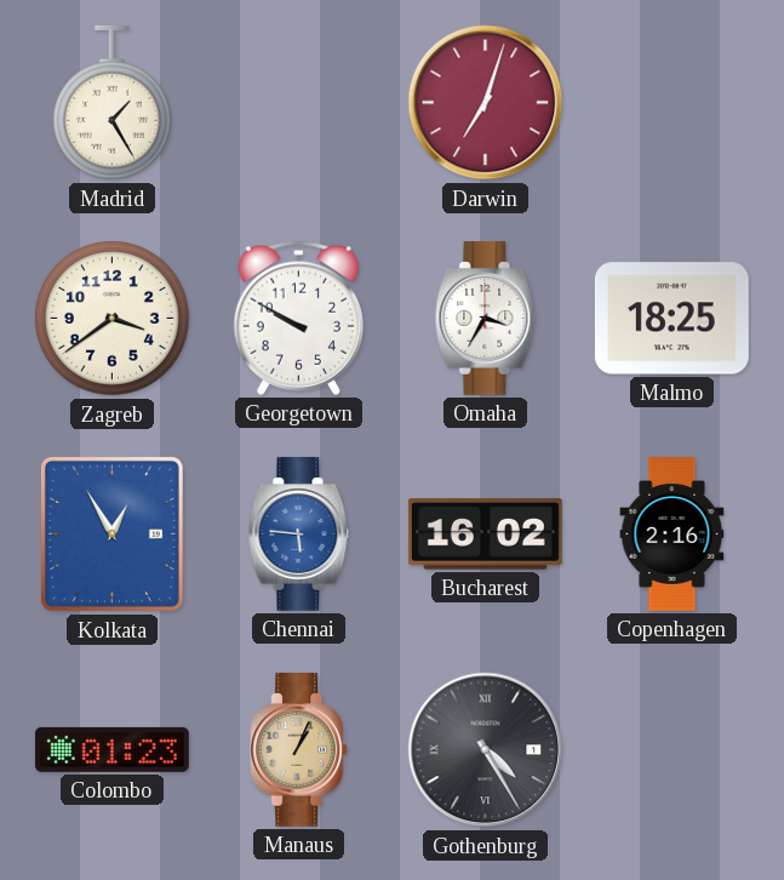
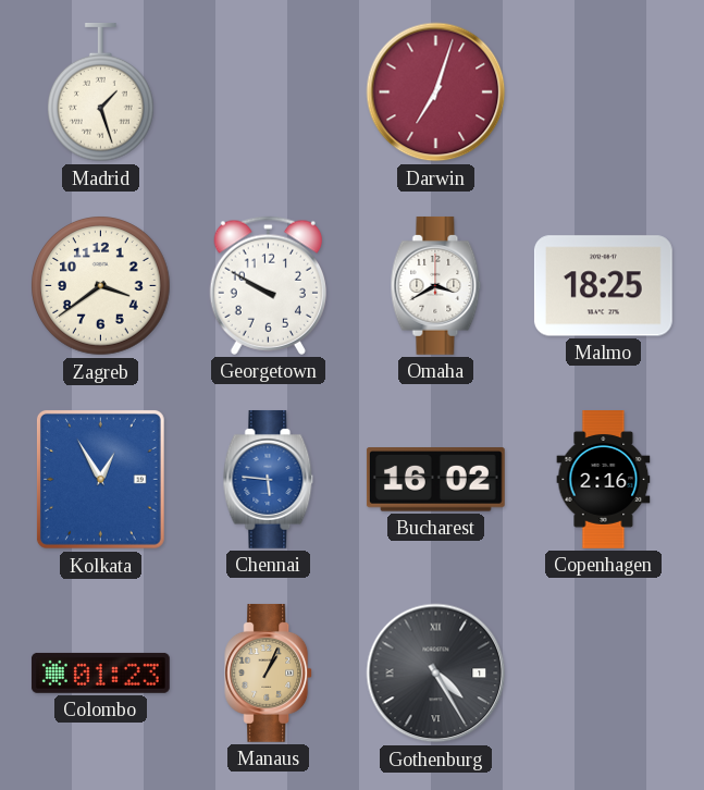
Madrid: 1:25 -> 1:27 (100, 92)
Omaha: 3:35 -> 3:40 (436, 285)
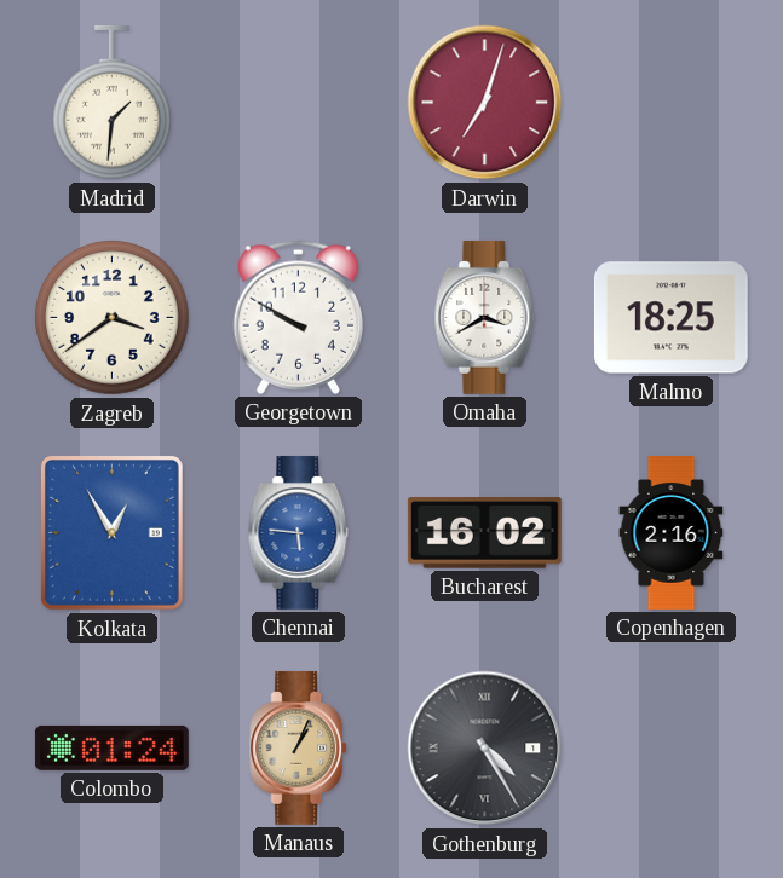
Madrid: 1:27 -> 1:31 (111, 103)
Colombo: 01:23 -> 01:24 (111, 747)
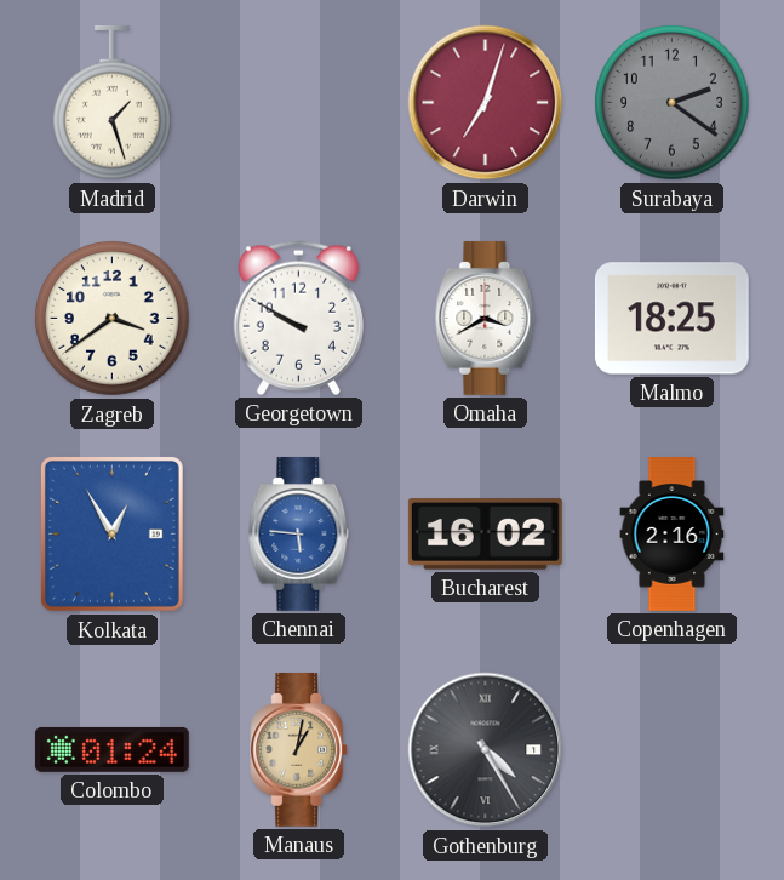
Madrid: 1:31 -> 1:27 (111, 103)
Surabaya: none -> 2:21 (673, 103)
Manaus: 1:04 -> 1:02 (299, 749)
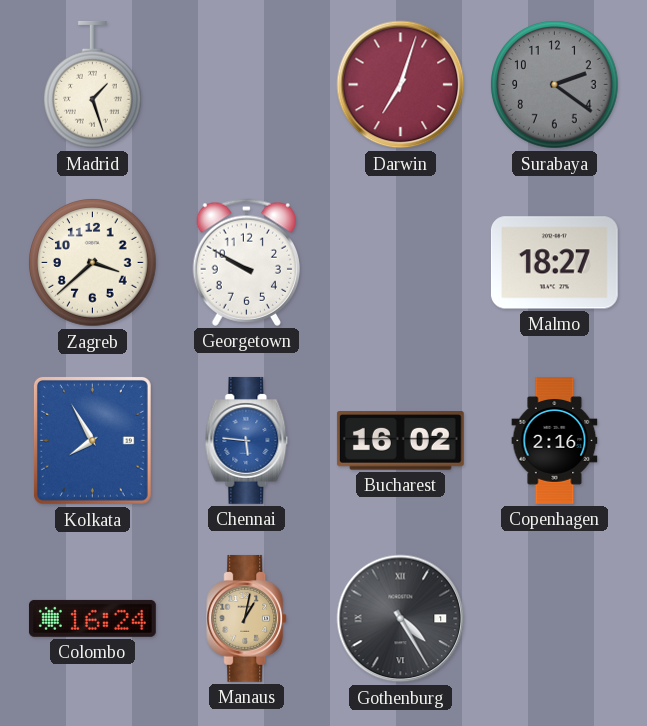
Zagreb: 3:39 -> 3:38 (93, 263)
Omaha: 3:40 -> none (486, 318)
Malmo: 18:25 -> 18:27 (554, 263)
Kolkata: 12:55 -> 7:55 (92, 440)
Colombo: 01:24 -> 16:24 (92, 618)
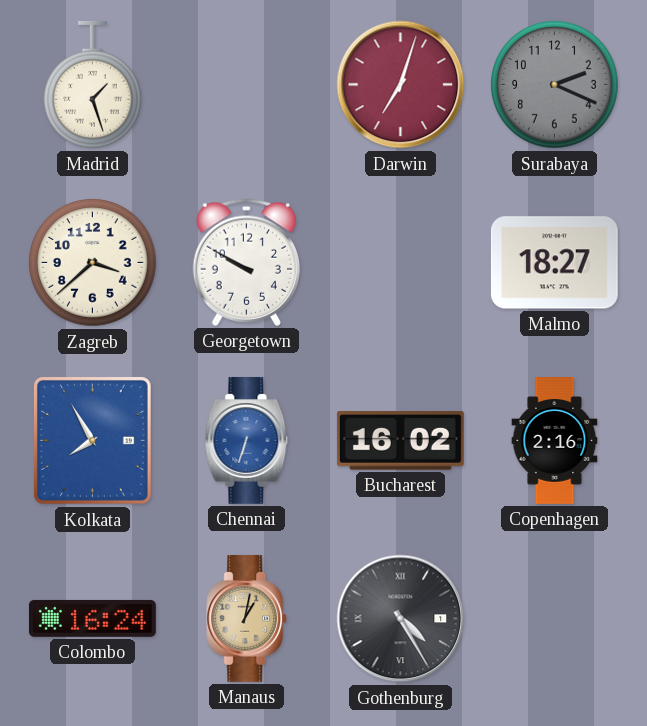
Surabaya: 2:21 -> 2:19 (555, 85)
Chennai: 5:46 -> 6:33 (247, 440)
